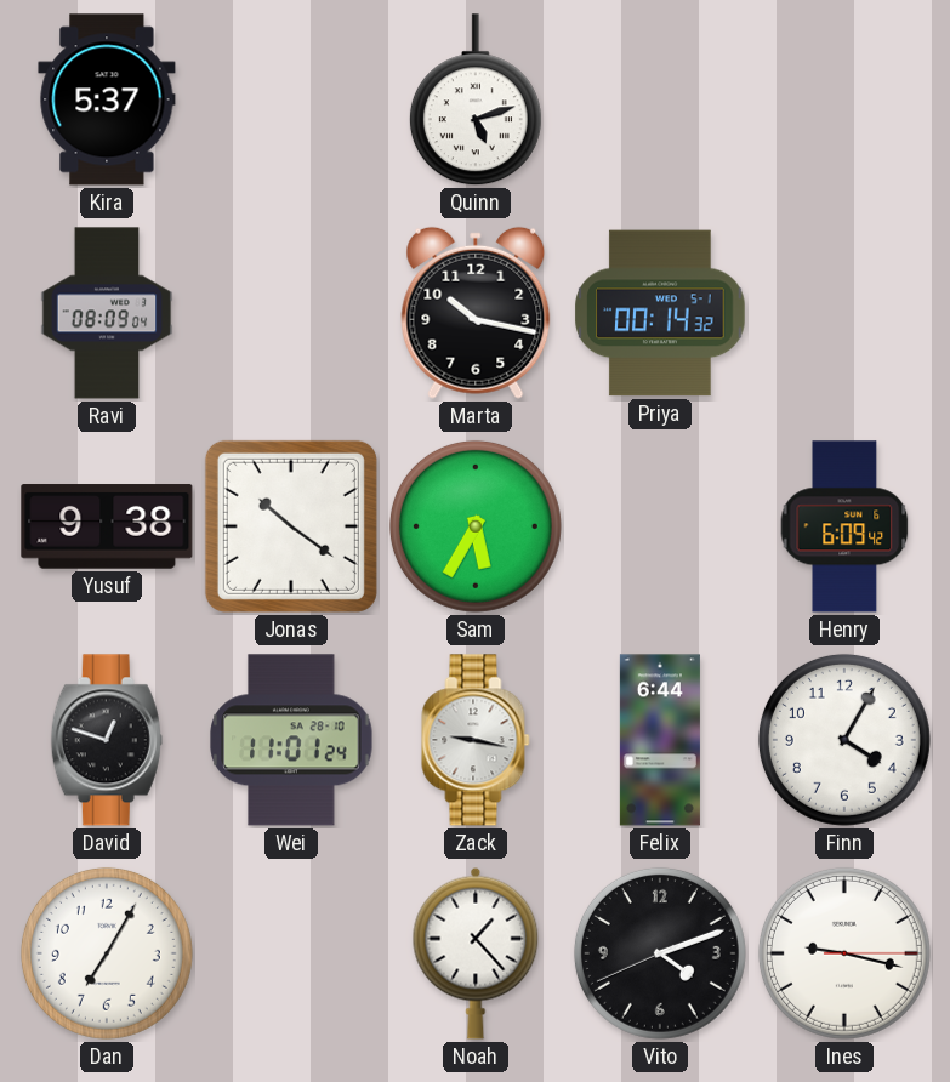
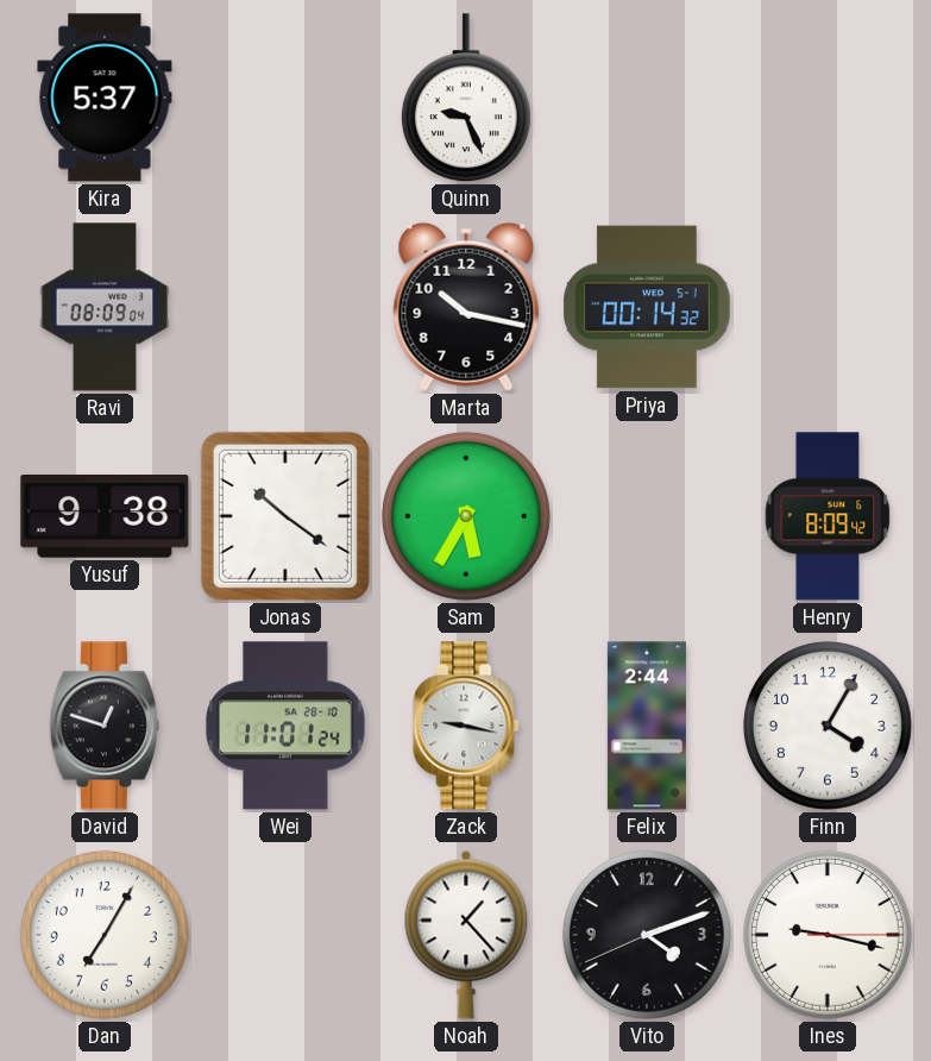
Quinn: 5:12 -> 9:26 (466, 99)
Henry: 6:09 -> 8:09 (828, 516)
Felix: 6:44 -> 2:44 (647, 726)
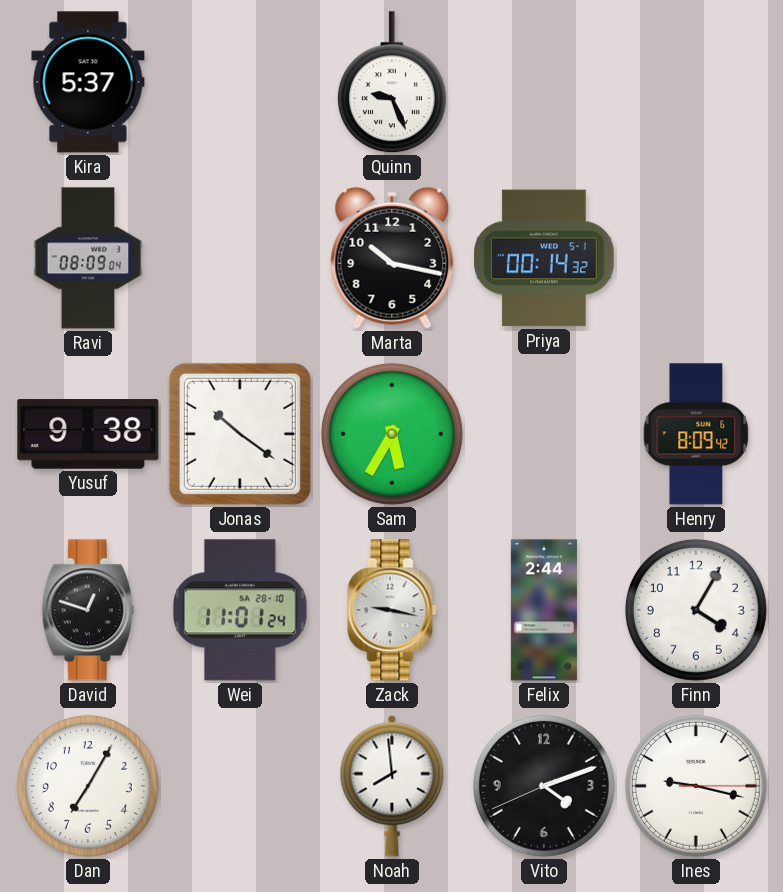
Noah: 1:23 -> 7:59 (392, 786)
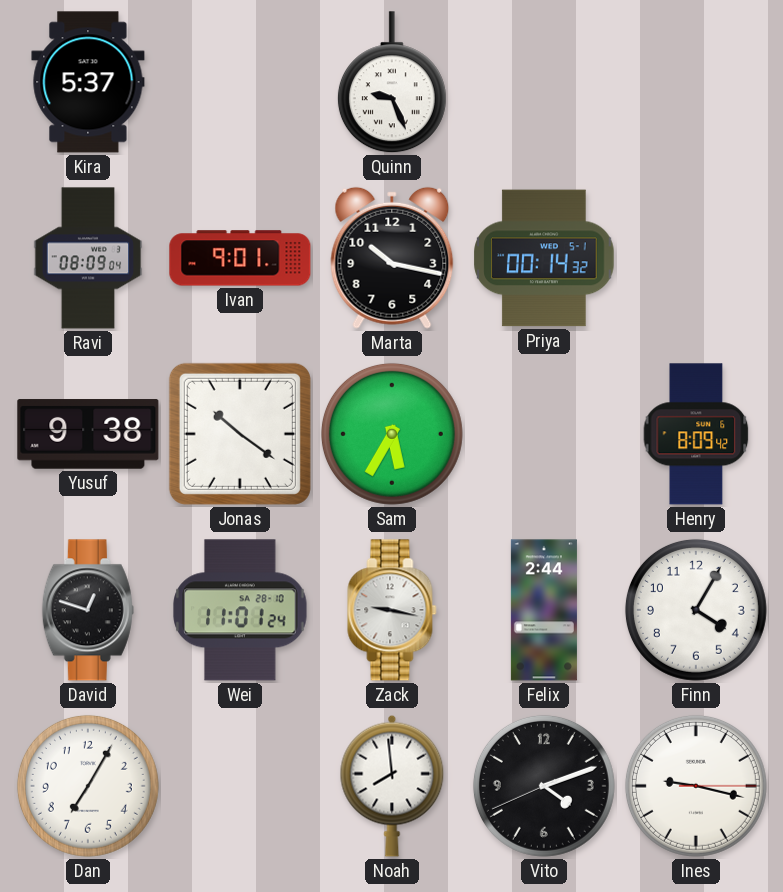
Ivan: none -> 9:01 (240, 258)
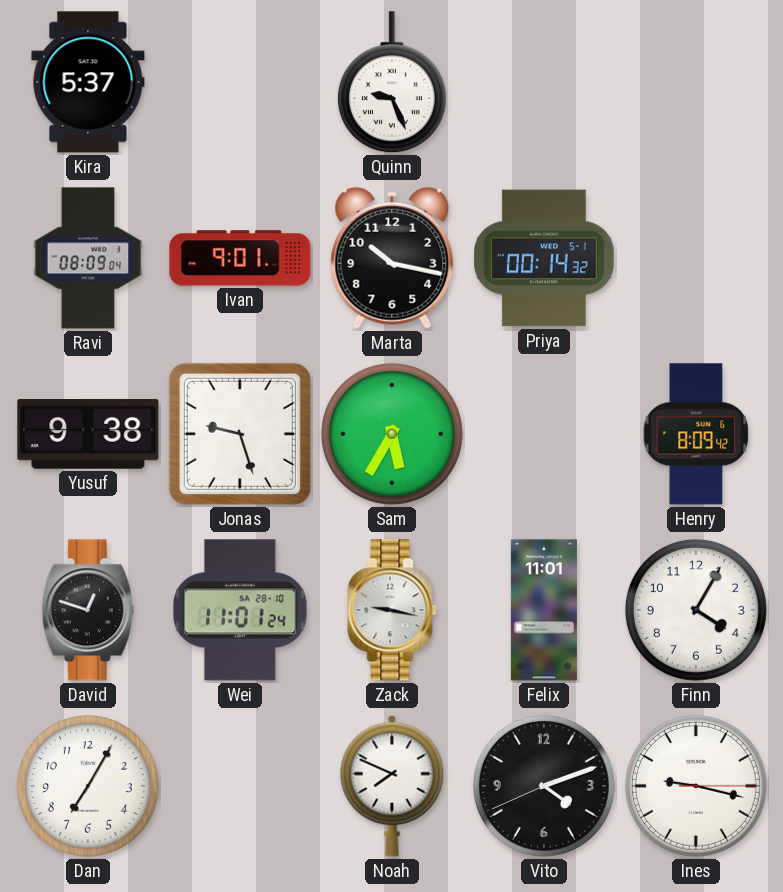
Jonas: 10:21 -> 9:27 (240, 434)
Felix: 2:44 -> 11:01 (544, 610)
Noah: 7:59 -> 7:49 (392, 786)
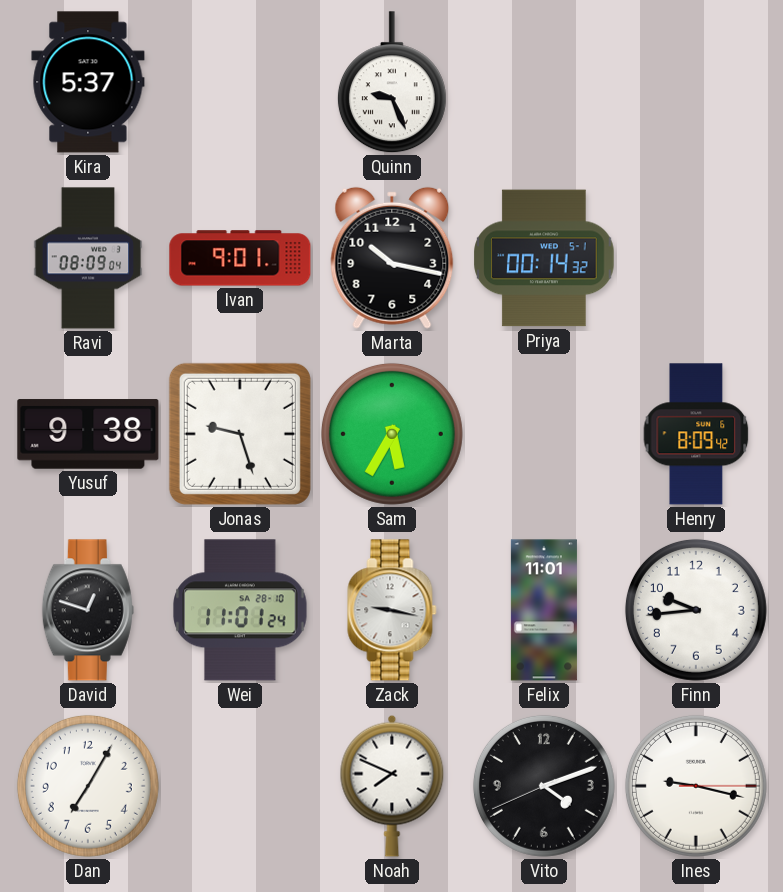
Finn: 4:05 -> 9:44 (696, 610)
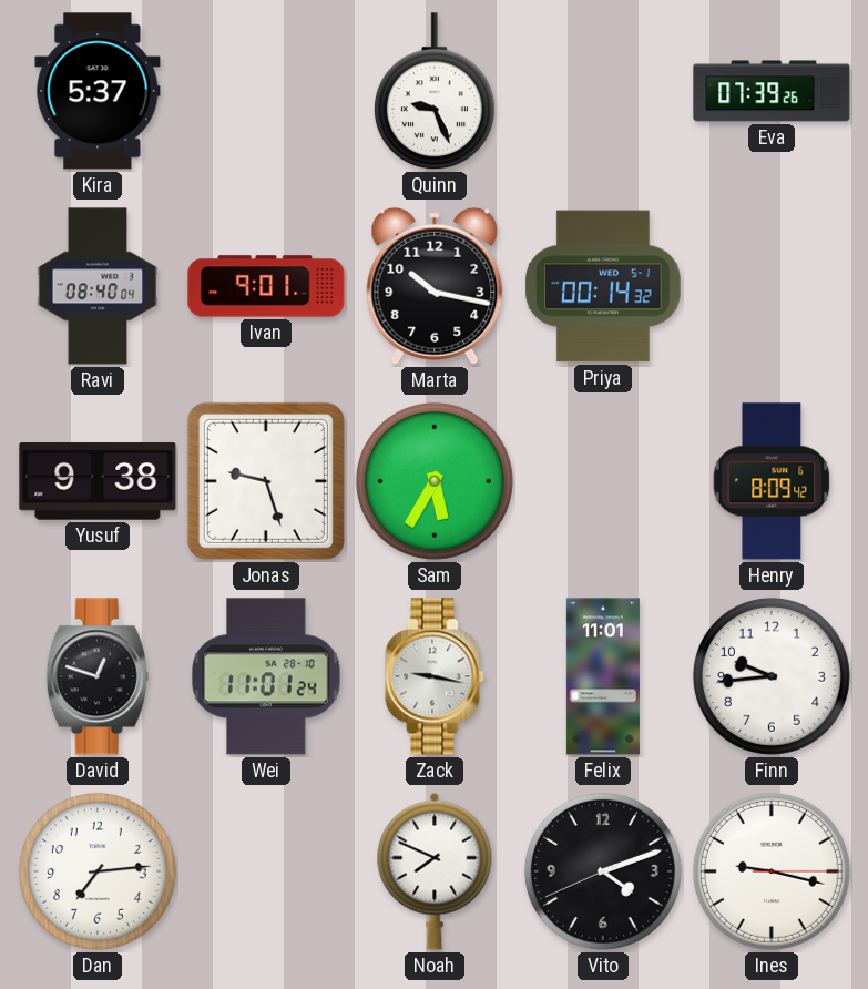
Eva: none -> 07:39 (772, 91)
Ravi: 08:09 -> 08:40 (98, 286)
Dan: 7:05 -> 7:14 (98, 871)
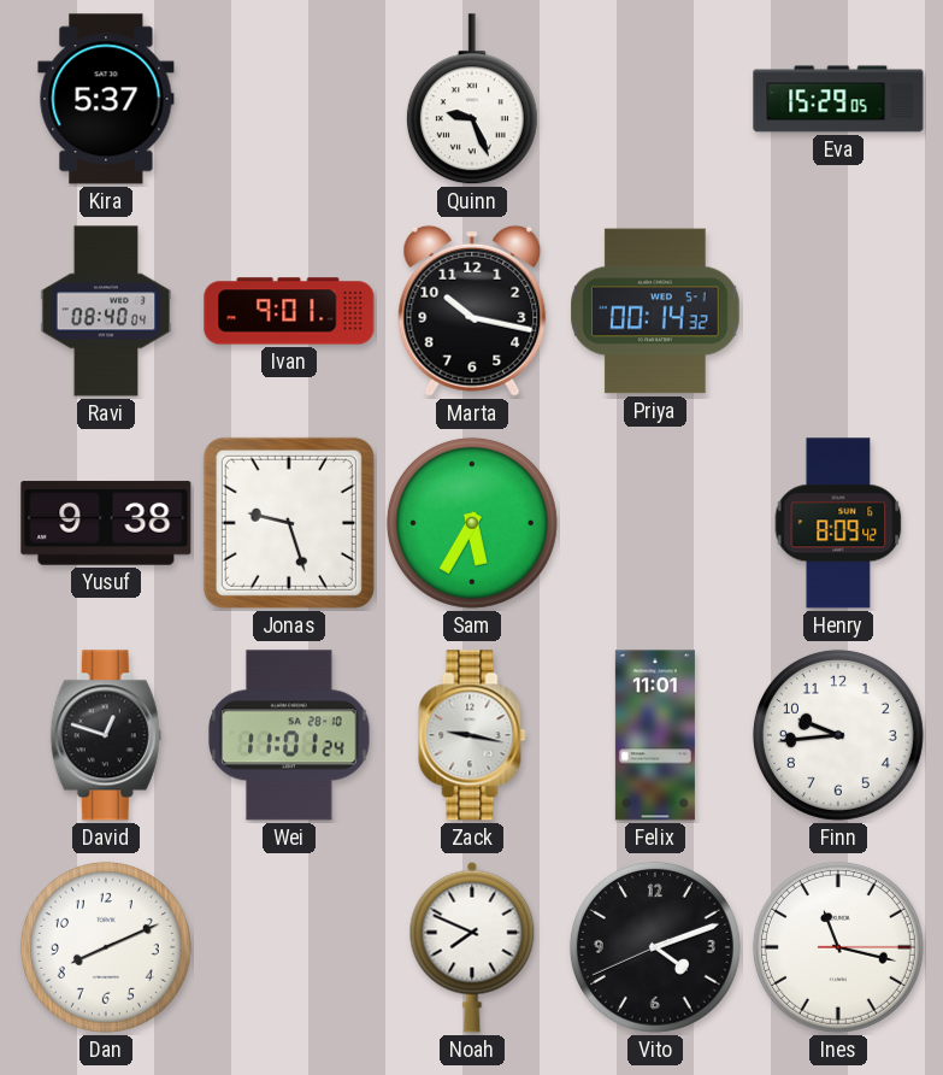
Eva: 07:39 -> 15:29 (838, 99)
Dan: 7:14 -> 8:11 (106, 947)
Ines: 9:17 -> 11:17 (838, 947)
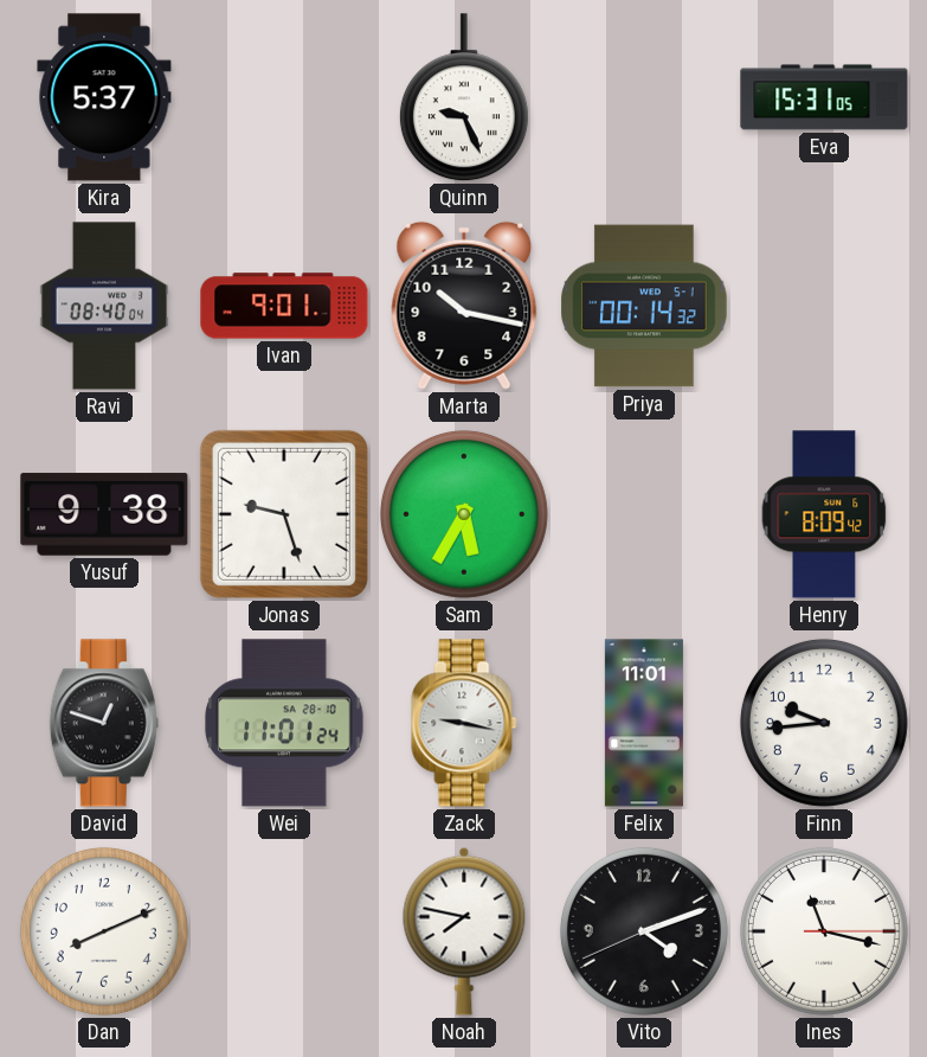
Eva: 15:29 -> 15:31 (824, 97)
Noah: 7:49 -> 7:47 (464, 931)
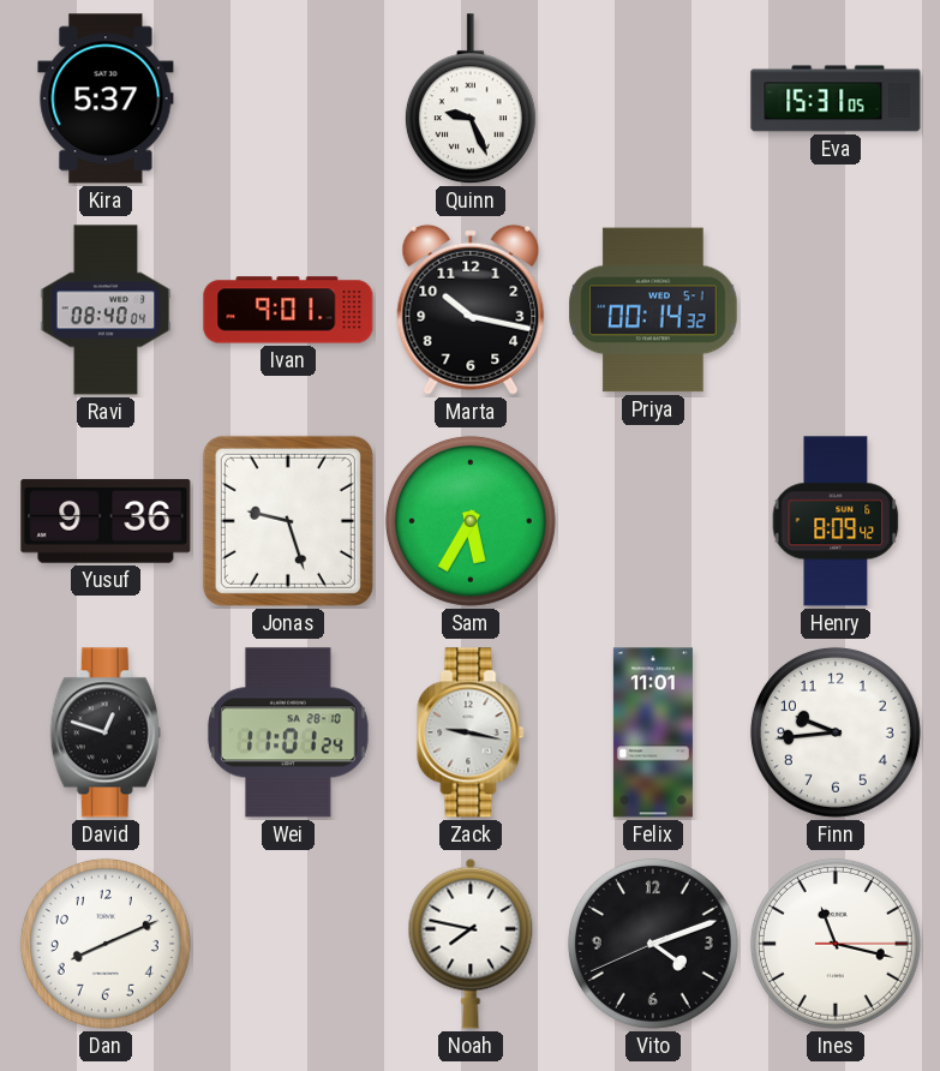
Yusuf: 9:38 -> 9:36 (106, 521)
